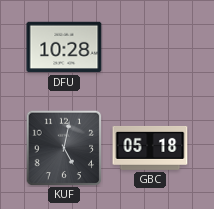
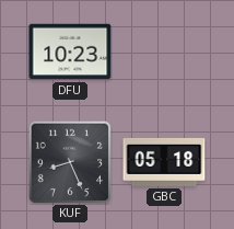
DFU: 10:28 -> 10:23 (70, 51)
KUF: 5:02 -> 8:26 (70, 162)
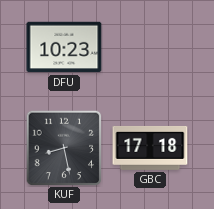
KUF: 8:26 -> 8:28 (64, 148)
GBC: 05:18 -> 17:18 (150, 148)
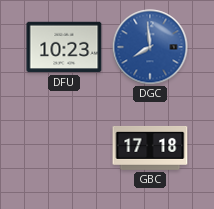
DGC: none -> 7:59 (150, 47)
KUF: 8:28 -> none (64, 148)
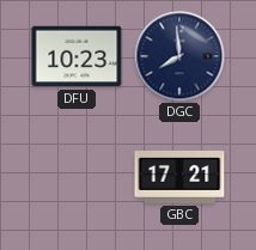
DGC dial: blue -> navy (179, 56)
GBC: 17:18 -> 17:21 (179, 177)
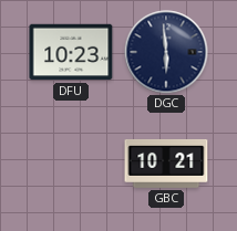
DGC: 7:59 -> 5:59 (166, 52)
GBC: 17:21 -> 10:21 (166, 164)
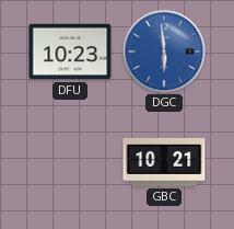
DGC dial: navy -> blue (164, 51)
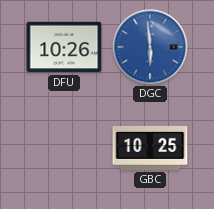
DFU: 10:23 -> 10:26 (64, 47)
GBC: 10:21 -> 10:25 (150, 148)
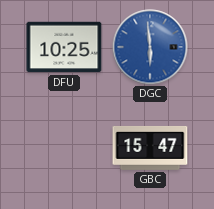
DFU: 10:26 -> 10:25 (64, 47)
GBC: 10:25 -> 15:47 (150, 148)
